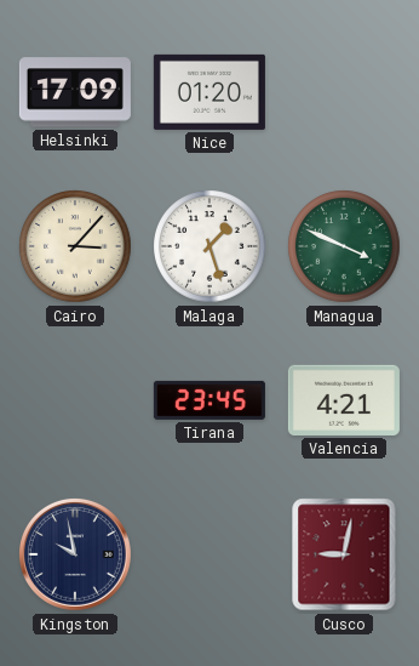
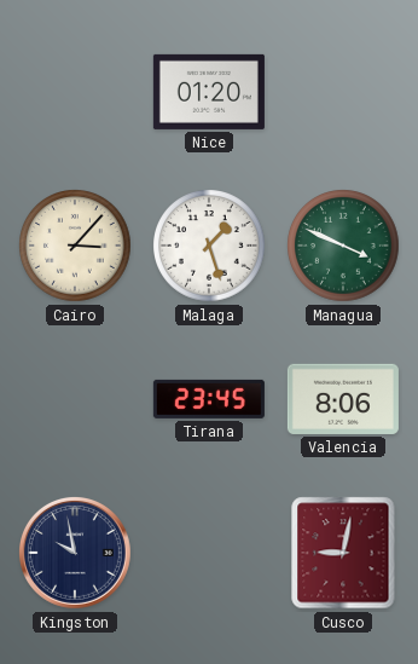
Helsinki: 17:09 -> none (75, 92)
Valencia: 4:21 -> 8:06 (343, 399)
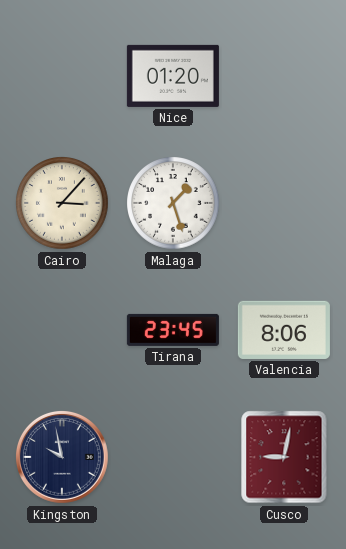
Managua: 3:49 -> none (343, 246)
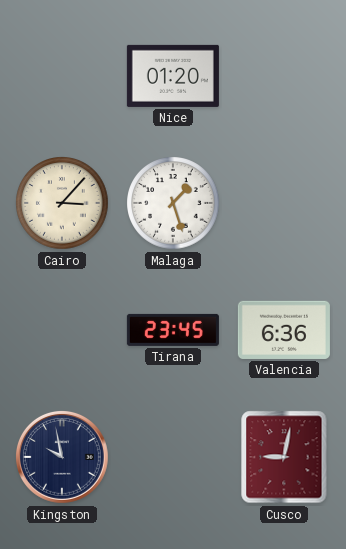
Valencia: 8:06 -> 6:36 (284, 330)
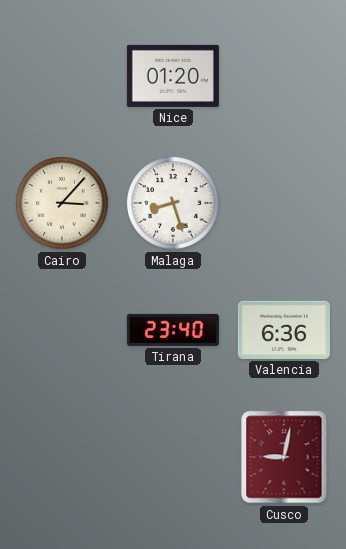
Malaga: 1:27 -> 8:27 (173, 203)
Tirana: 23:45 -> 23:40 (173, 330)
Kingston: 9:58 -> none (62, 457)
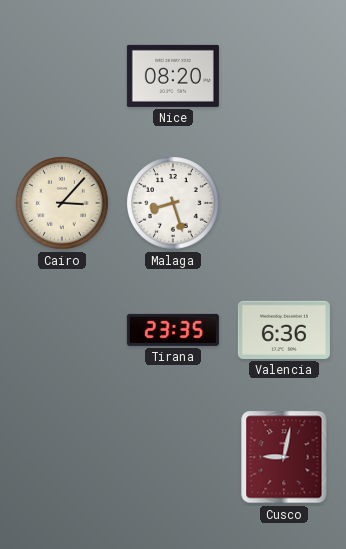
Nice: 01:20 -> 08:20 (173, 76)
Tirana: 23:40 -> 23:35 (173, 330)
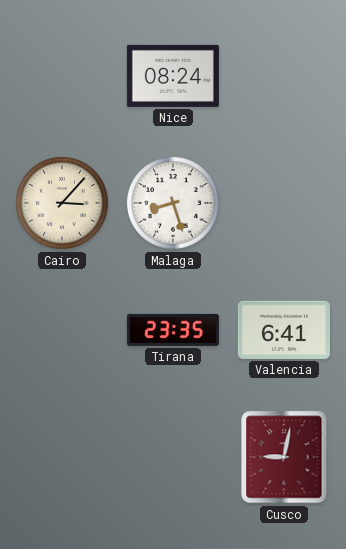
Nice: 08:20 -> 08:24 (173, 76)
Valencia: 6:36 -> 6:41 (284, 330)
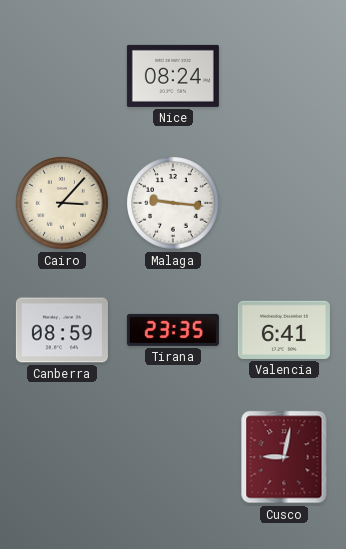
Malaga: 8:27 -> 9:16 (173, 203)
Canberra: none -> 08:59 (62, 330)
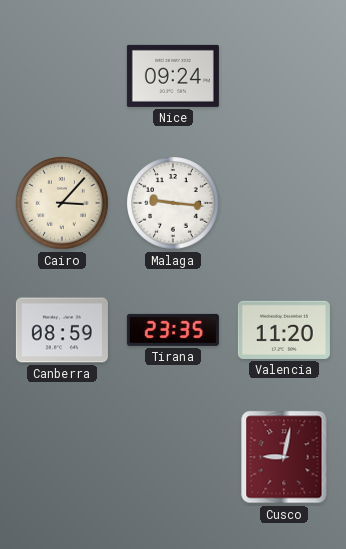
Nice: 08:24 -> 09:24 (173, 76)
Valencia: 6:41 -> 11:20 (284, 330)
